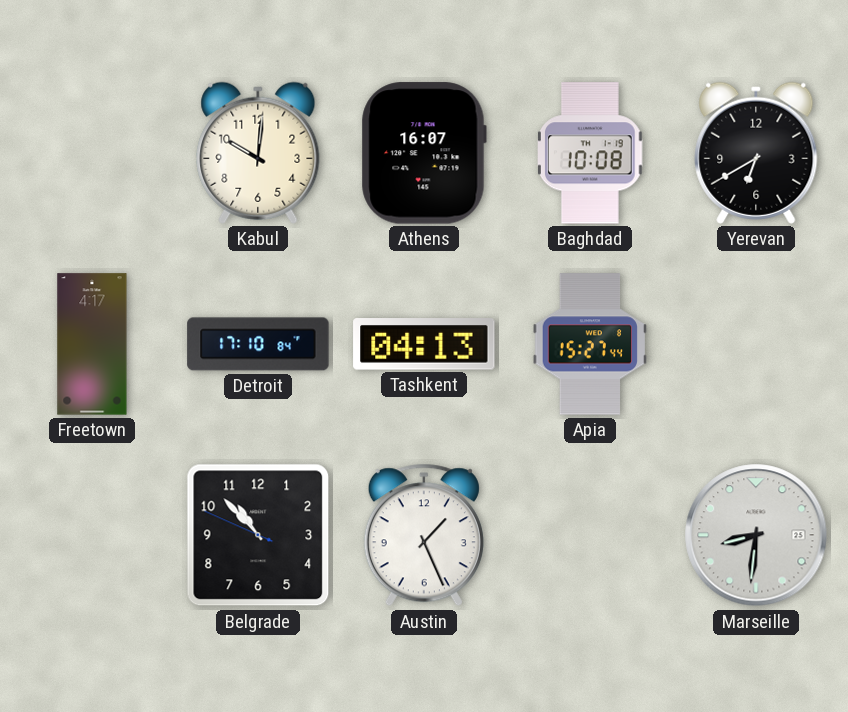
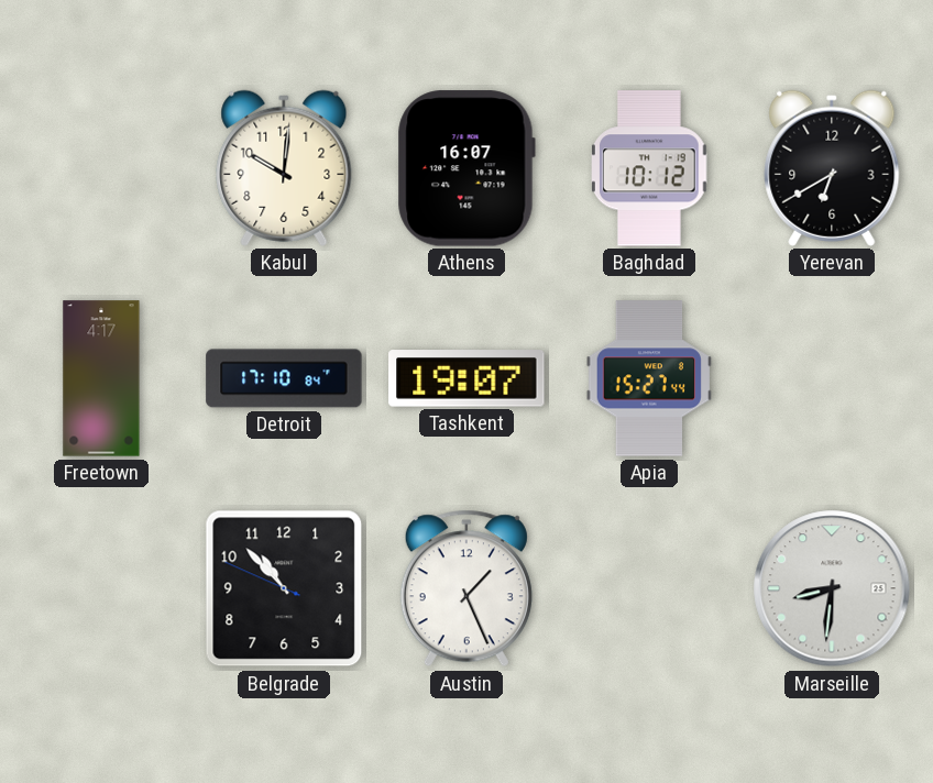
Baghdad: 10:08 -> 10:12 (650, 168)
Tashkent: 04:13 -> 19:07 (466, 378)
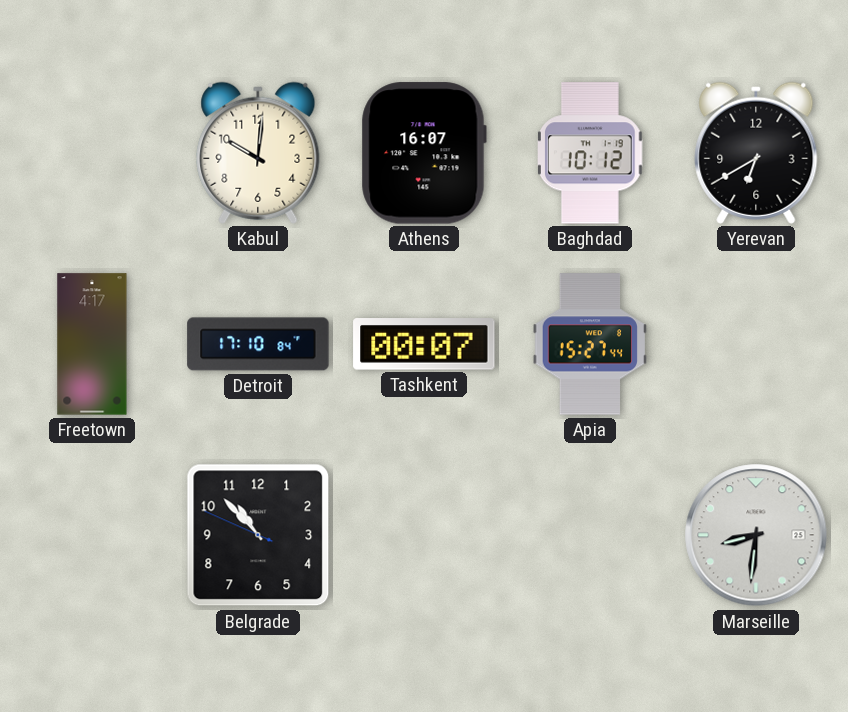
Tashkent: 19:07 -> 00:07 (424, 344)
Austin: 1:26 -> none (466, 588)
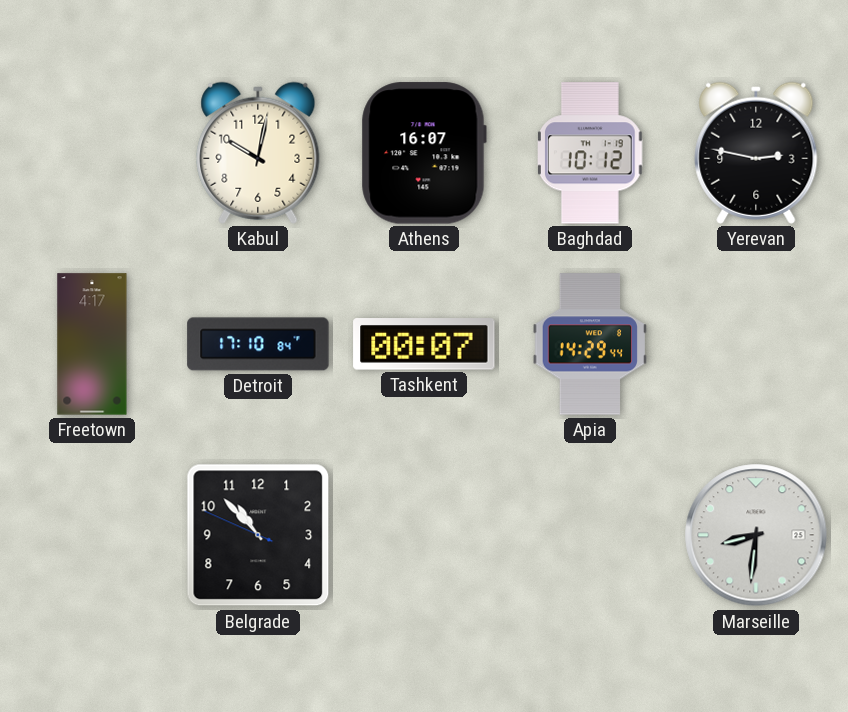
Kabul: 10:01 -> 10:02 (258, 153)
Yerevan: 6:40 -> 2:47 (756, 153)
Apia: 15:27 -> 14:29 (589, 344)
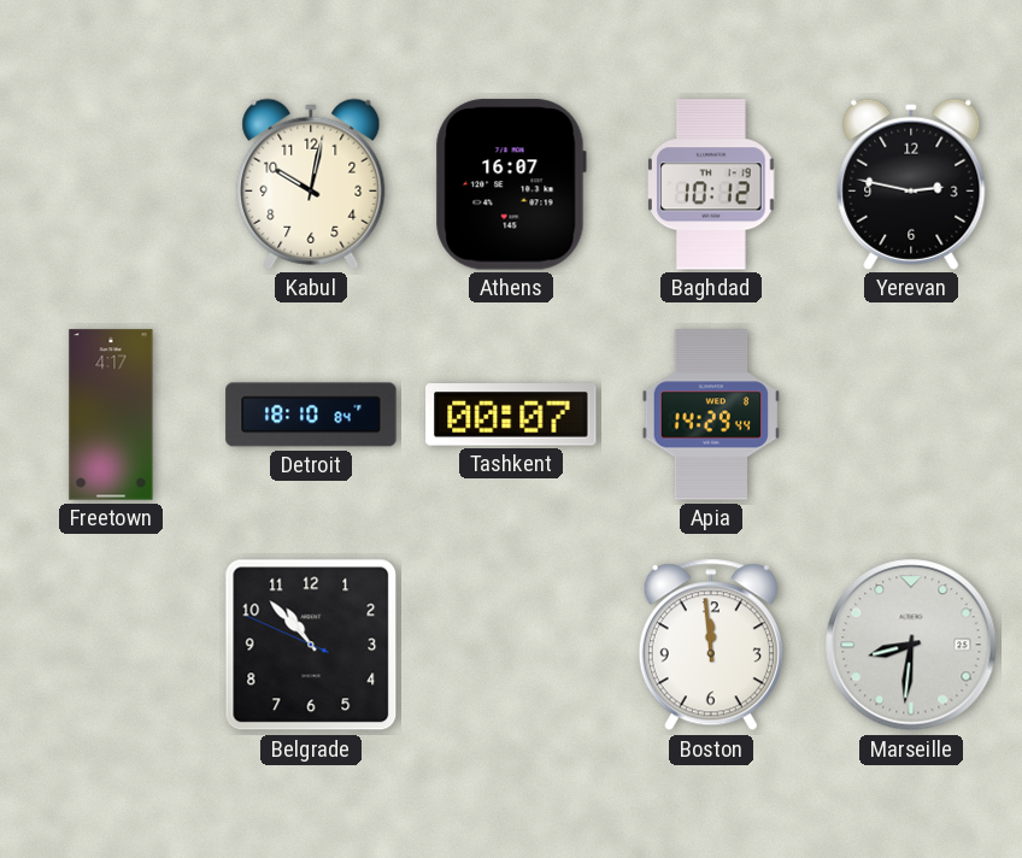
Detroit: 17:10 -> 18:10 (311, 415)
Boston: none -> 11:59 (711, 645)
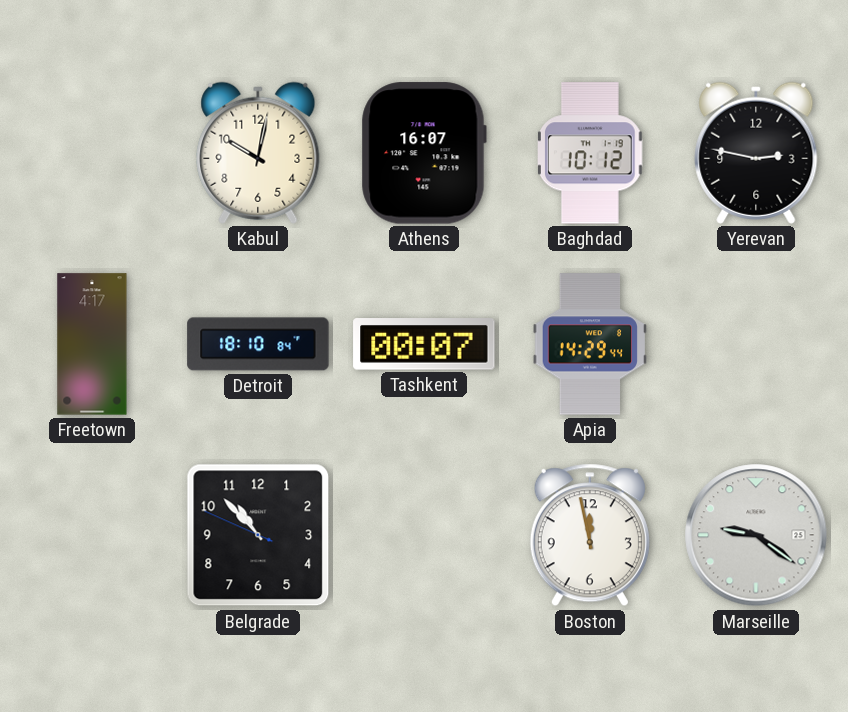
Boston: 11:59 -> 11:58 (590, 535)
Marseille: 8:31 -> 9:21 (756, 535)
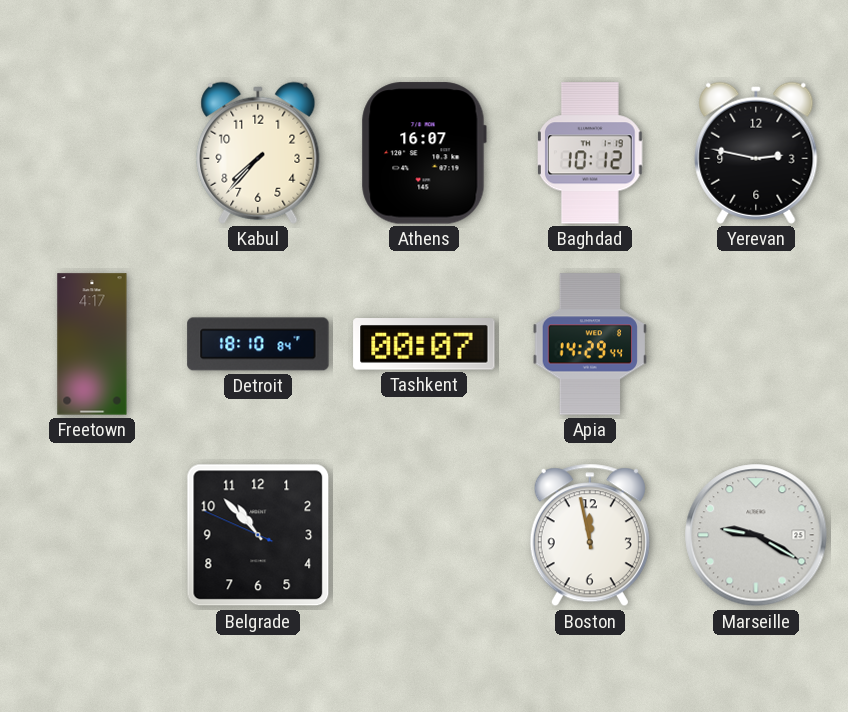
Kabul: 10:02 -> 7:37 (258, 153)
Marseille: 9:21 -> 9:20 (756, 535)
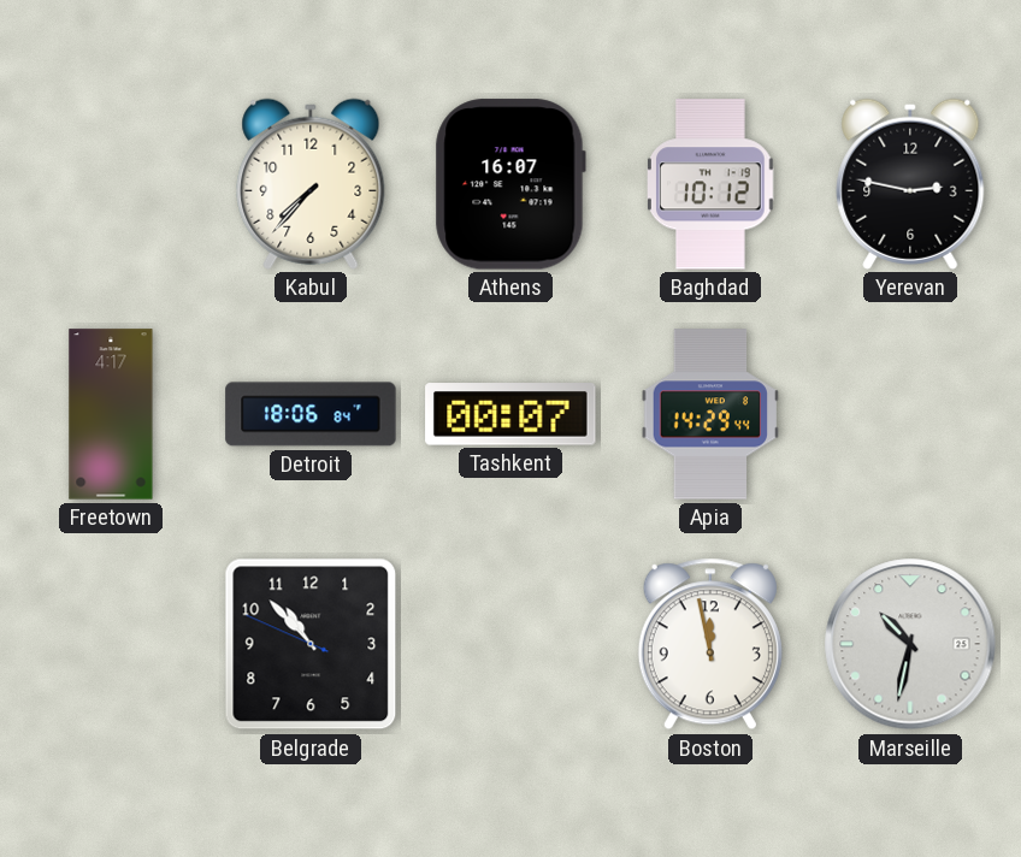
Detroit: 18:10 -> 18:06 (311, 414)
Marseille: 9:20 -> 10:32 (910, 644)
